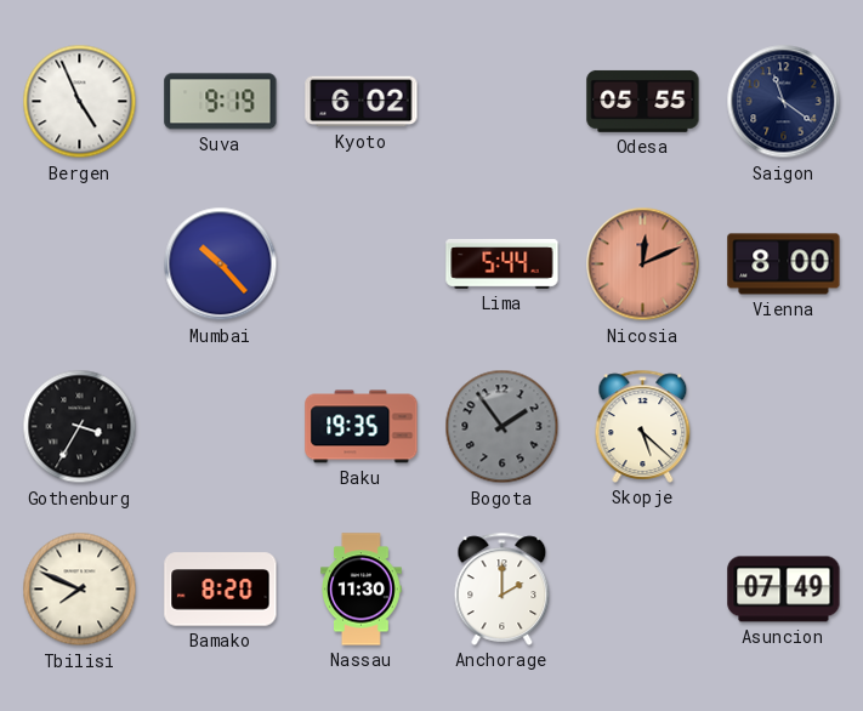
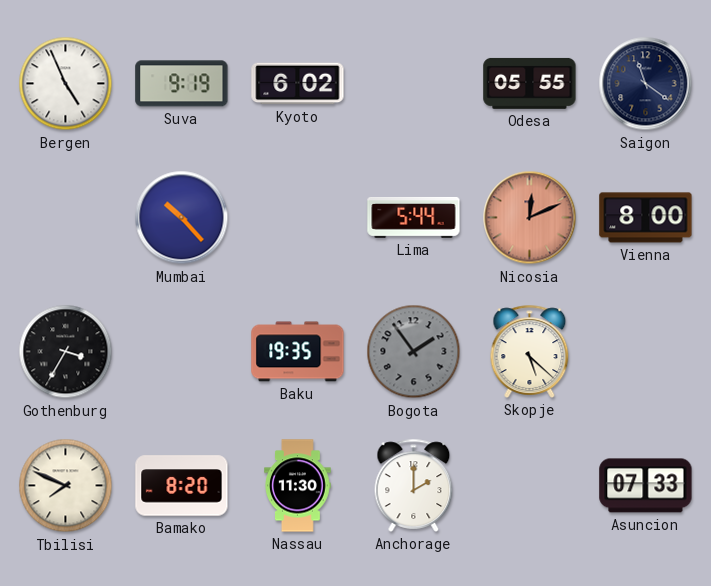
Asuncion: 07:49 -> 07:33 (646, 486)
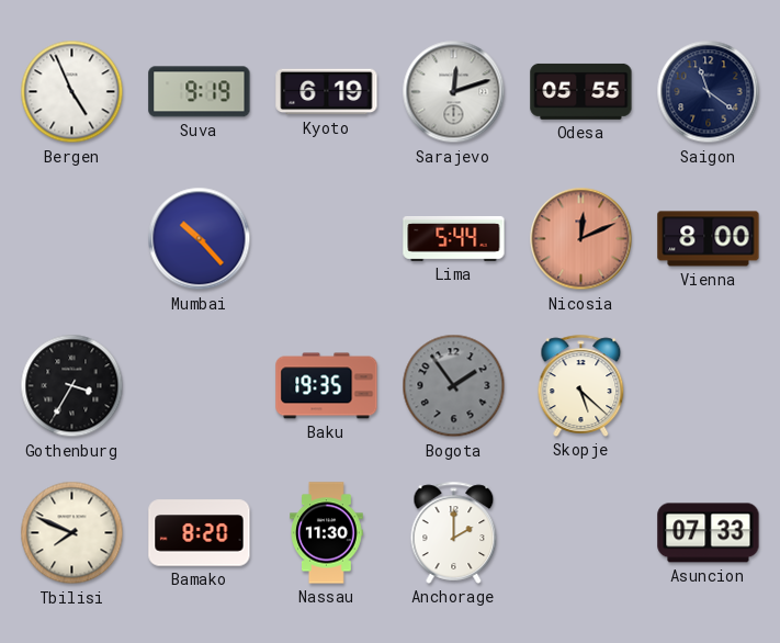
Kyoto: 6:02 -> 6:19 (327, 92)
Sarajevo: none -> 12:12 (454, 92)
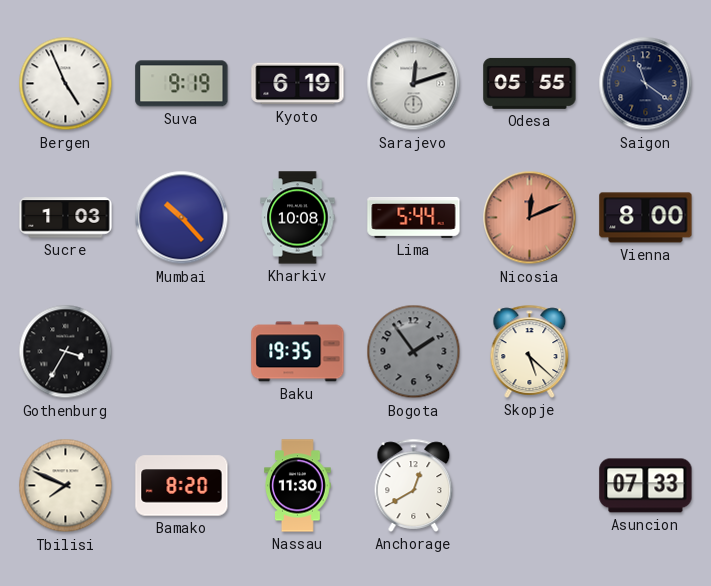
Sucre: none -> 1:03 (66, 218)
Kharkiv: none -> 10:08 (298, 218)
Anchorage: 2:00 -> 12:40 (414, 485)
